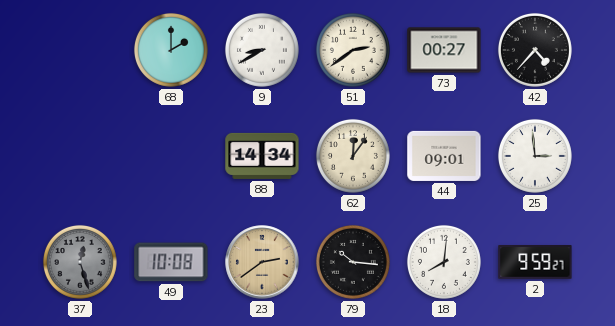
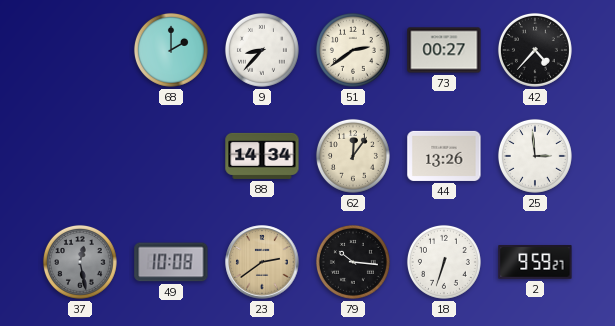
9: 8:40 -> 8:37 (262, 50)
44: 09:01 -> 13:26 (444, 156)
37: 12:27 -> 12:28 (80, 262)
18: 8:01 -> 6:33 (444, 262)
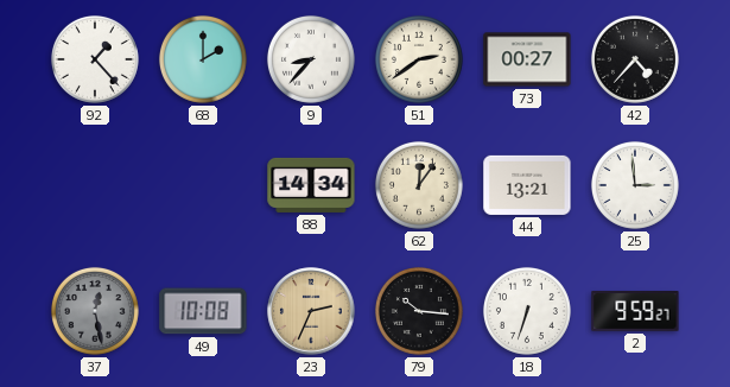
92: none -> 1:23 (95, 59)
44: 13:26 -> 13:21 (527, 185)
23: 2:39 -> 2:34 (311, 311)
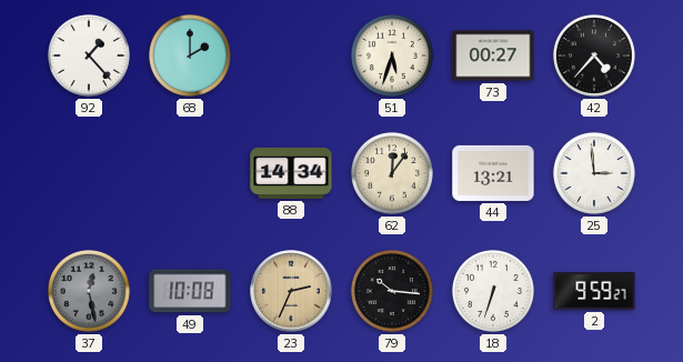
9: 8:37 -> none (311, 59)
51: 2:39 -> 5:33 (392, 56)
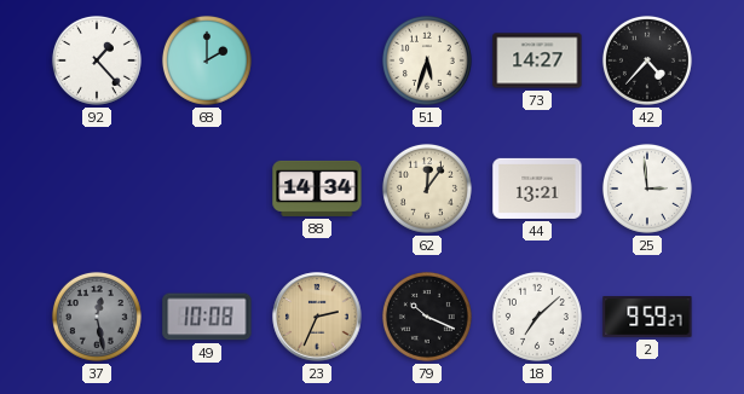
73: 00:27 -> 14:27 (537, 60)
79: 10:16 -> 10:19 (427, 317)
18: 6:33 -> 7:08 (537, 317)
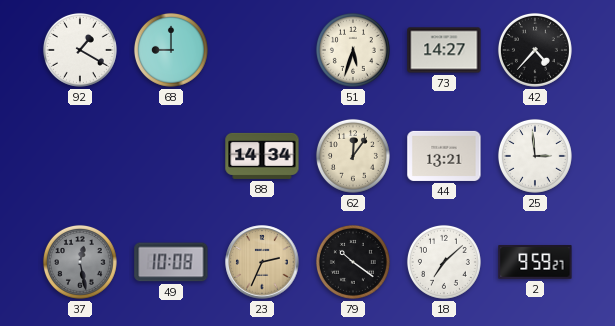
92: 1:23 -> 1:20 (80, 50)
68: 2:00 -> 9:00 (171, 50)
79: 10:19 -> 10:21 (353, 262)
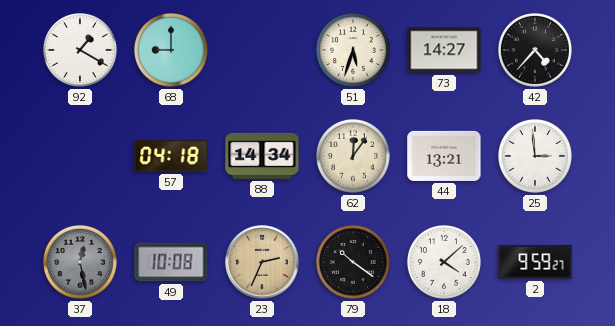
57: none -> 04:18 (171, 157)
18: 7:08 -> 4:08 (444, 262)
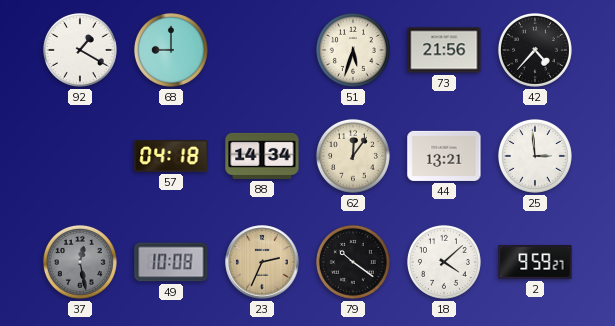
73: 14:27 -> 21:56 (444, 50)
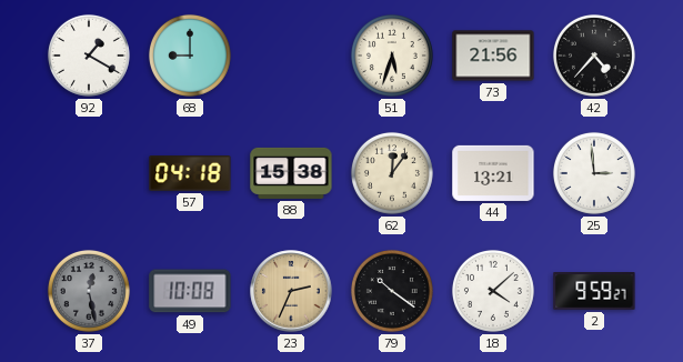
88: 14:34 -> 15:38 (291, 173)
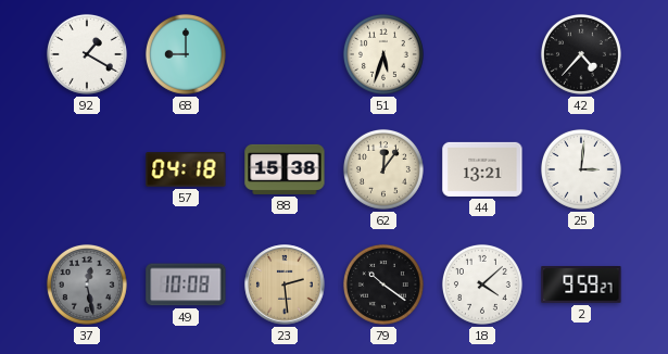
73: 21:56 -> none (493, 56)
25: 2:59 -> 3:01 (581, 169)
23: 2:34 -> 2:29 (285, 285)
